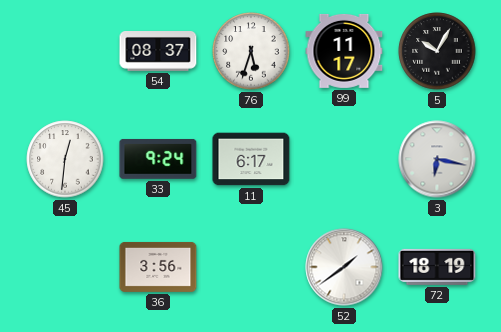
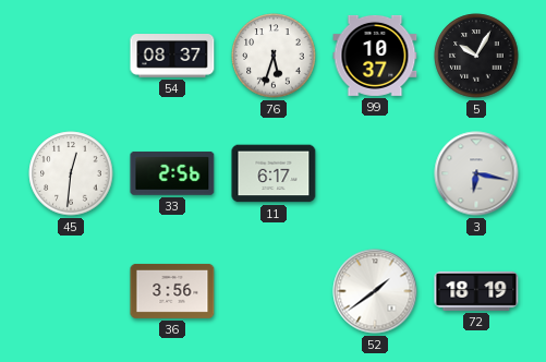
99: 11:17 -> 10:37 (375, 56)
33: 9:24 -> 2:56 (172, 173)
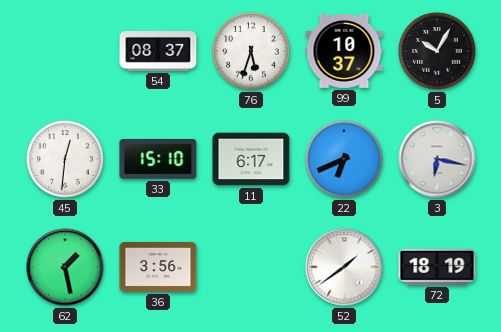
33: 2:56 -> 15:10 (158, 159)
22: none -> 6:41 (344, 159)
62: none -> 1:28 (65, 267)
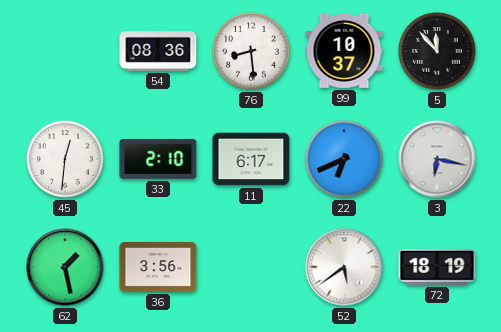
54: 08:37 -> 08:36 (158, 52)
76: 5:33 -> 8:29 (251, 51)
5: 10:05 -> 11:53 (437, 51)
33: 15:10 -> 2:10 (158, 159)
52: 1:39 -> 5:39 (344, 267)
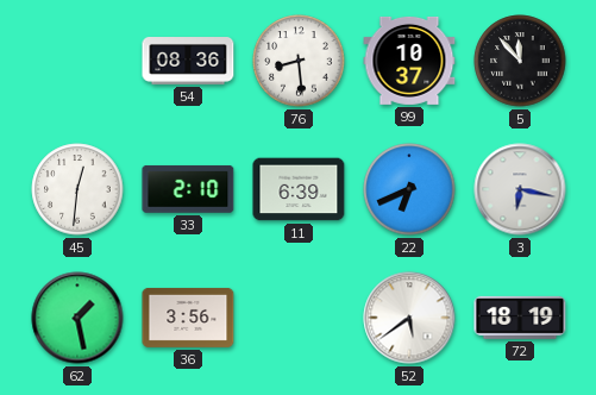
11: 6:17 -> 6:39 (299, 189)
